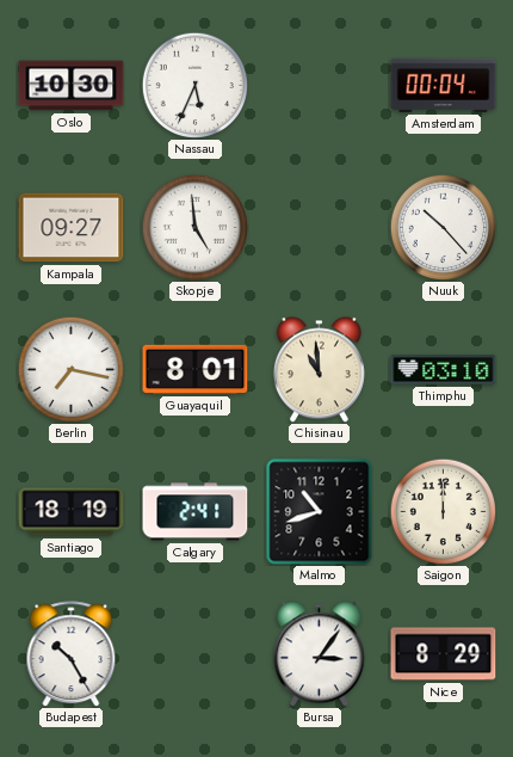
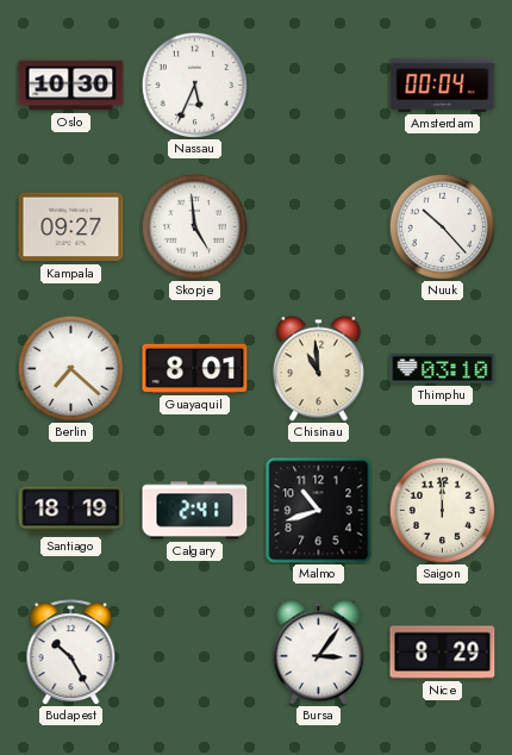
Berlin: 7:17 -> 7:22 (70, 368)
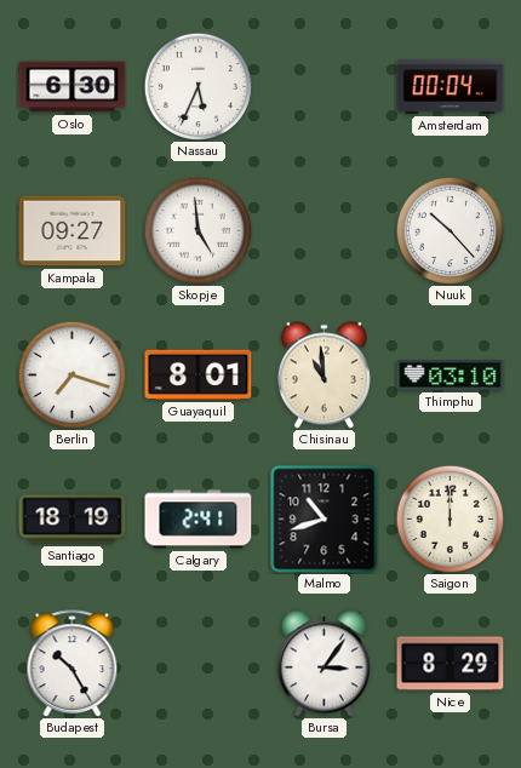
Oslo: 10:30 -> 6:30 (73, 87)
Berlin: 7:22 -> 7:18 (71, 374)
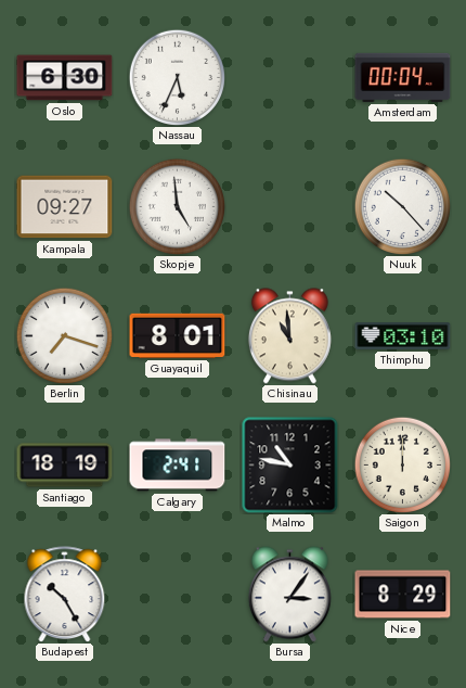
Malmo: 10:42 -> 10:47 (290, 466)
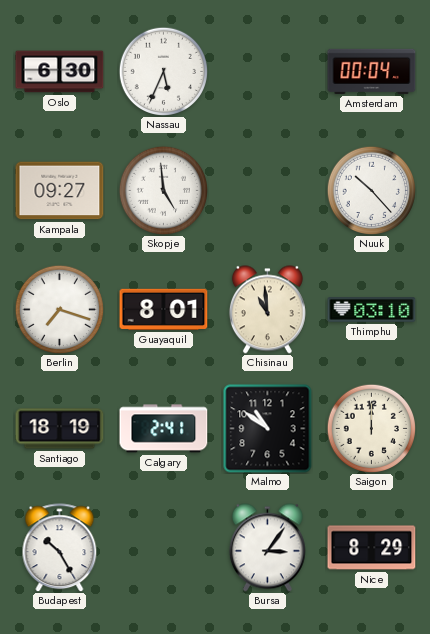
Malmo: 10:47 -> 10:51 (268, 429)
